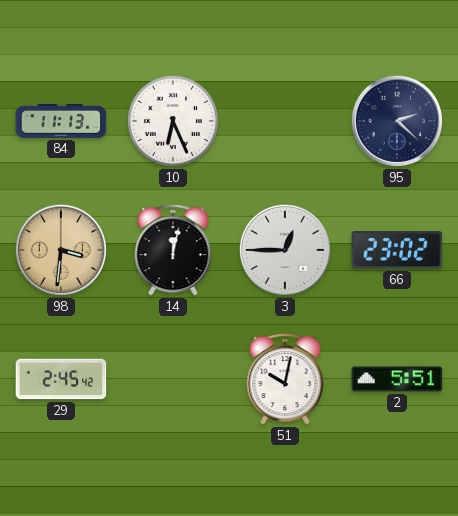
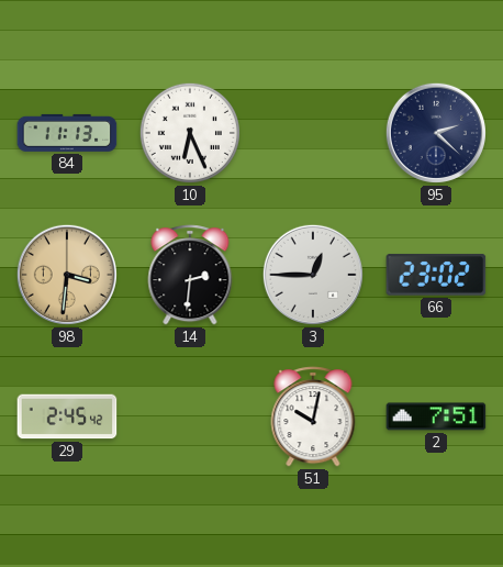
14: 12:02 -> 2:31 (190, 275)
2: 5:51 -> 7:51 (436, 416)
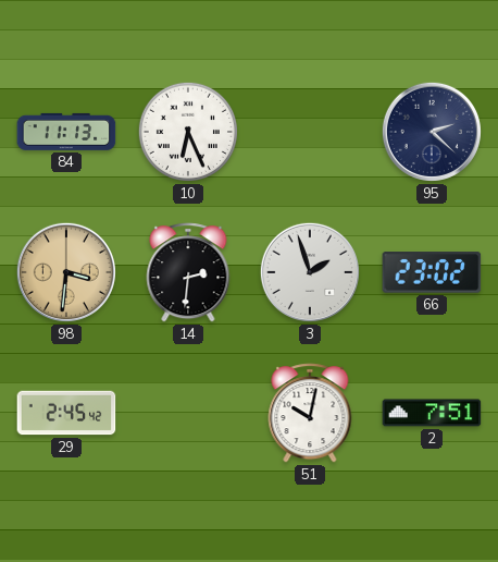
3: 12:45 -> 1:57 (310, 272)
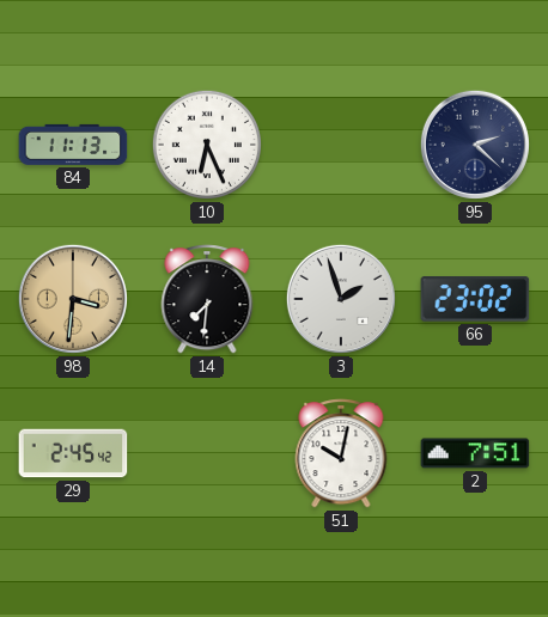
14: 2:31 -> 7:31 (207, 299)
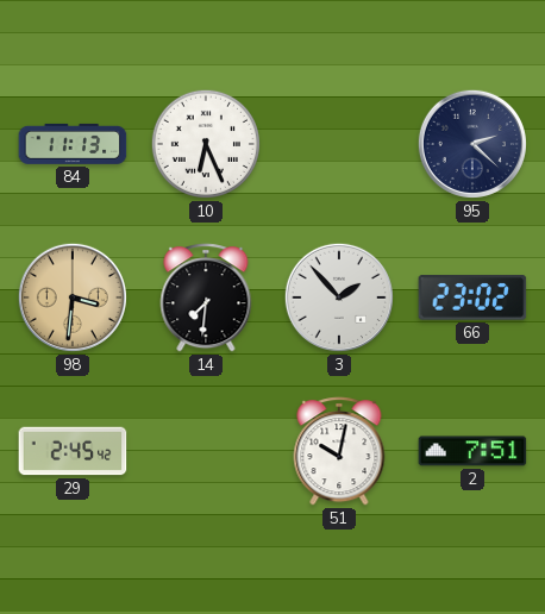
3: 1:57 -> 1:53 (339, 297)
